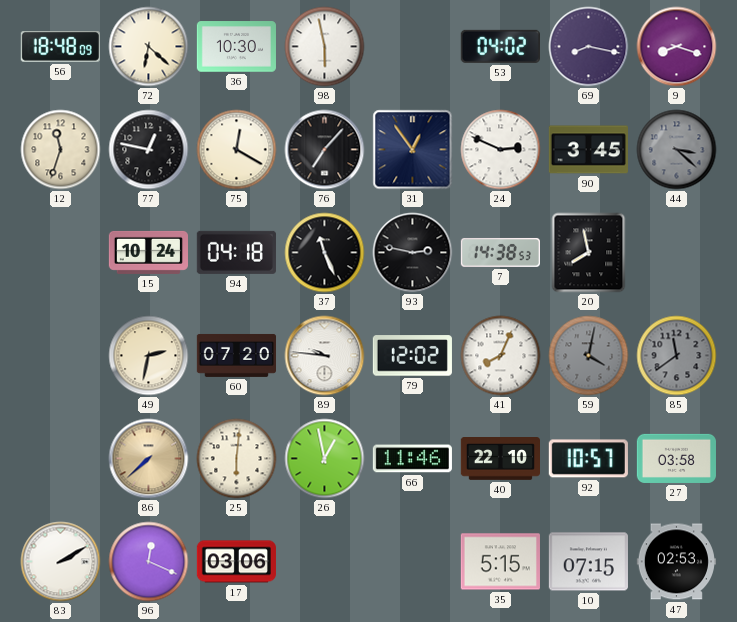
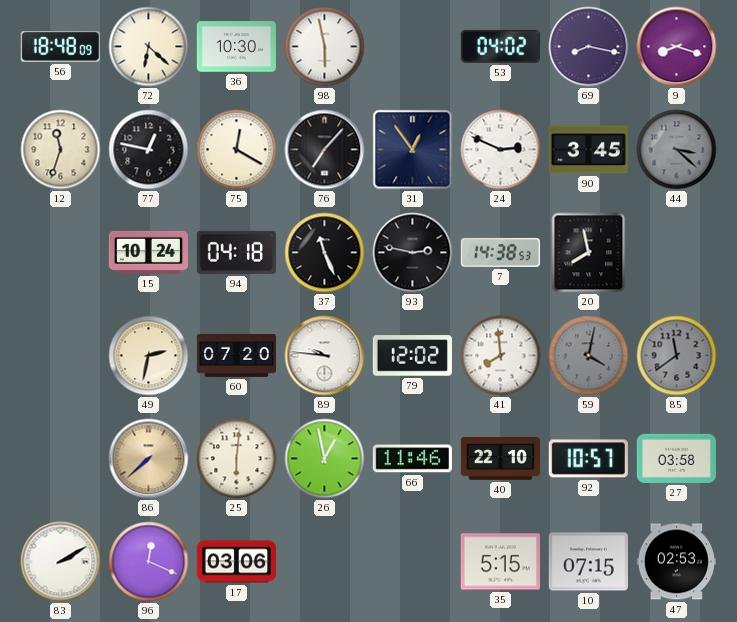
41: 8:04 -> 7:59 (501, 356)
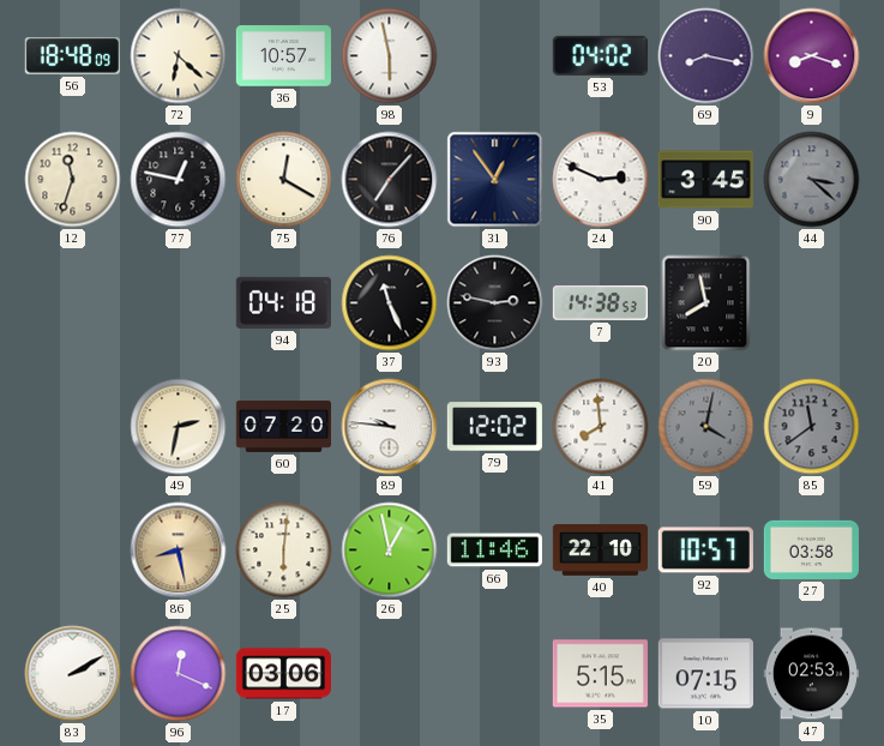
36: 10:30 -> 10:57 (283, 56)
15: 10:24 -> none (148, 252)
86: 7:38 -> 8:28 (179, 551)
